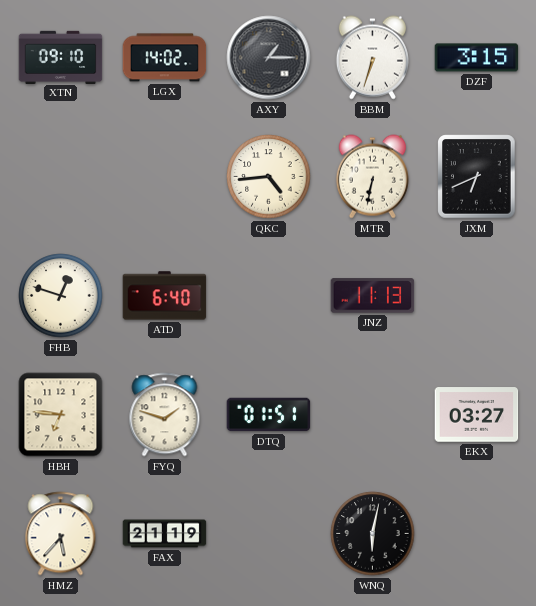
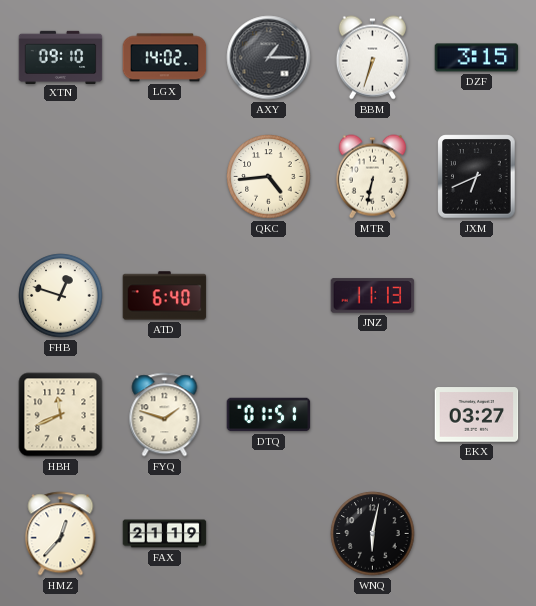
HBH: 6:46 -> 11:41 (61, 415)
HMZ: 5:37 -> 12:37 (61, 534)
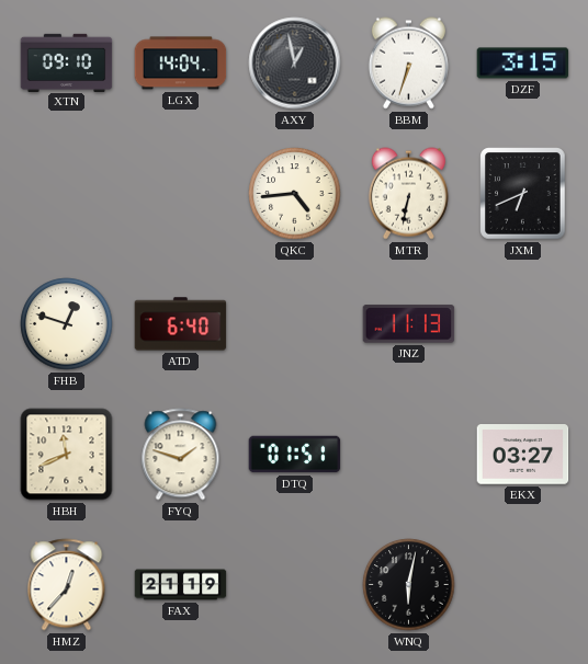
LGX: 14:02 -> 14:04 (181, 64)
AXY: 1:15 -> 12:58 (295, 64)
